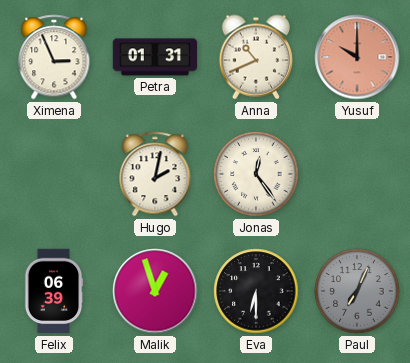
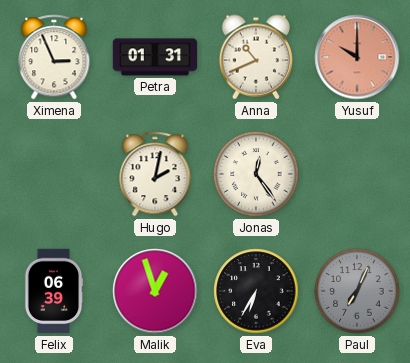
Eva: 6:30 -> 6:35 (256, 291)
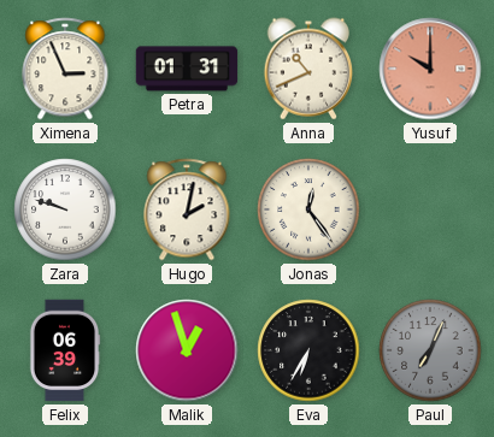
Zara: none -> 9:48 (65, 209)
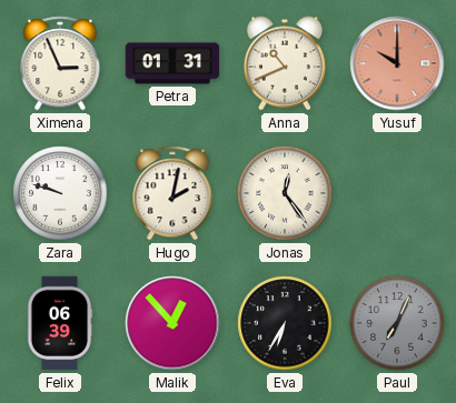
Malik: 12:57 -> 12:53 (172, 323)
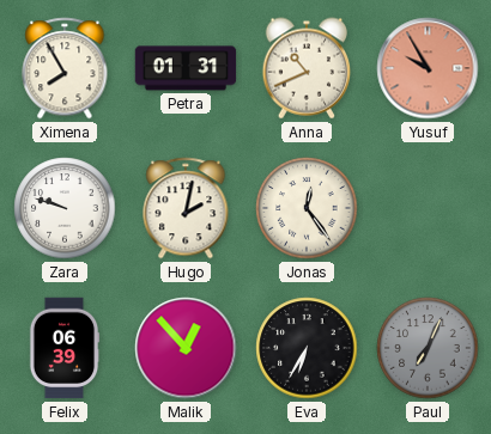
Ximena: 2:56 -> 7:55 (65, 68)
Yusuf: 10:00 -> 9:55 (428, 68)
